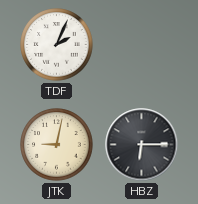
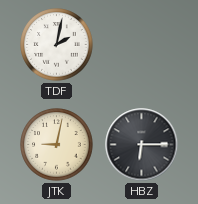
TDF: 2:04 -> 2:02 (57, 45)
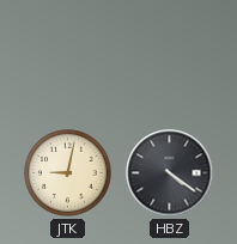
TDF: 2:02 -> none (57, 45)
HBZ: 6:15 -> 4:21 (170, 173)
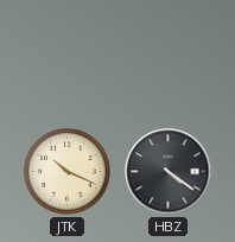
JTK: 9:02 -> 10:19 (68, 172)
